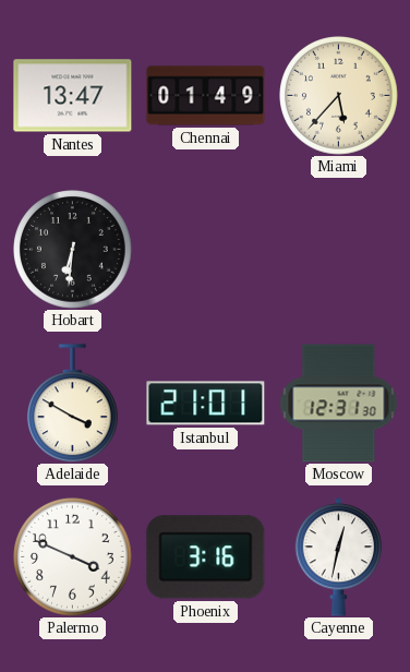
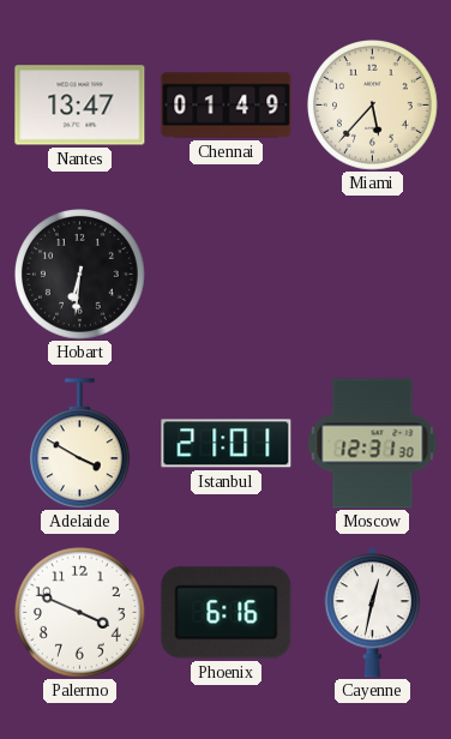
Phoenix: 3:16 -> 6:16 (227, 613)
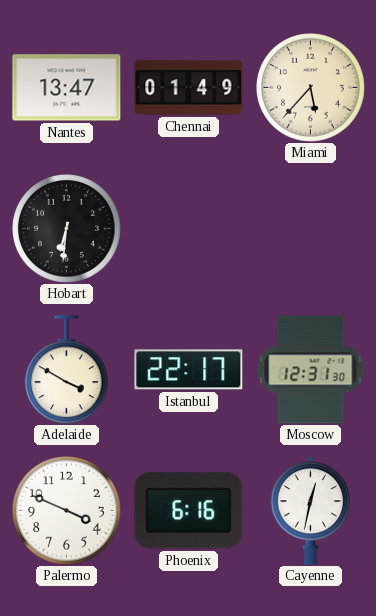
Istanbul: 21:01 -> 22:17 (189, 370)
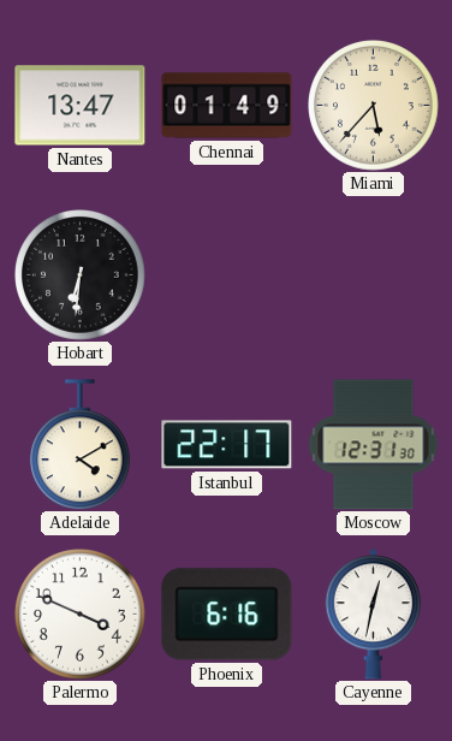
Adelaide: 3:50 -> 4:10 (81, 445)
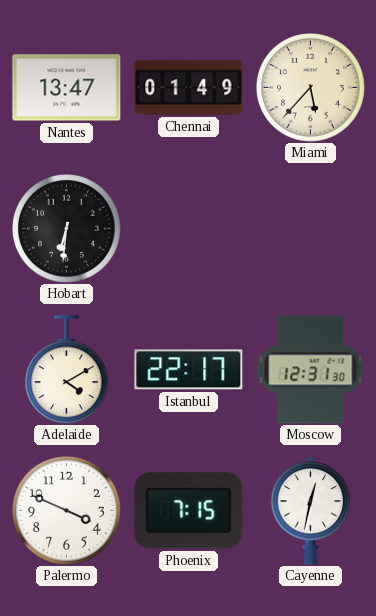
Phoenix: 6:16 -> 7:15 (189, 511)
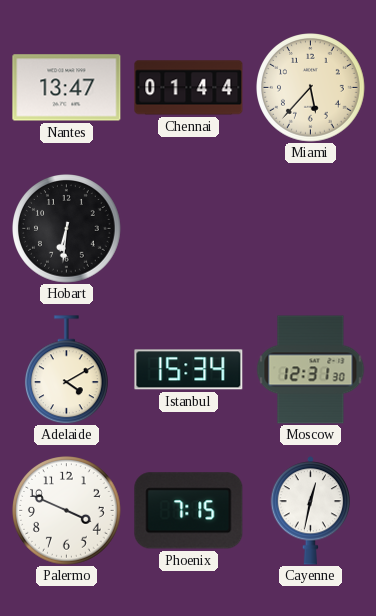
Chennai: 01:49 -> 01:44 (189, 88)
Istanbul: 22:17 -> 15:34 (189, 370)
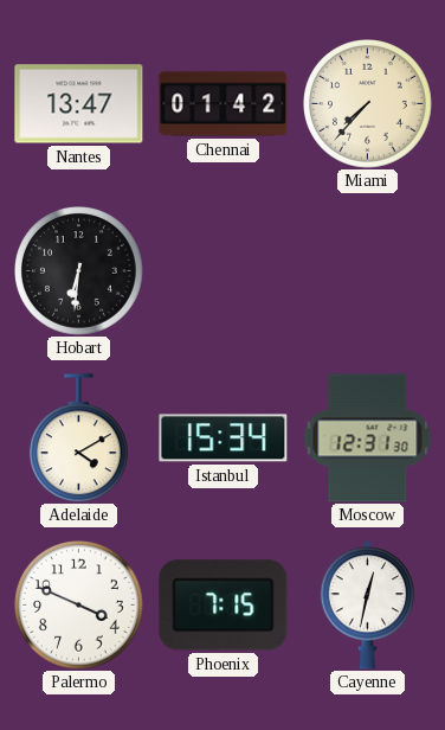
Chennai: 01:44 -> 01:42 (224, 104)
Miami: 5:37 -> 7:37 (368, 104)
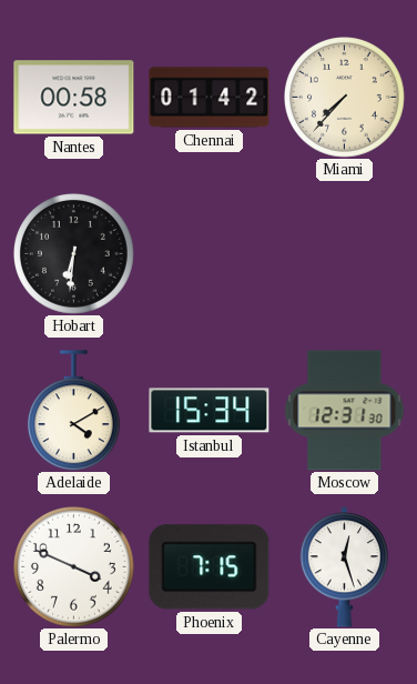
Nantes: 13:47 -> 00:58 (74, 98)
Cayenne: 12:32 -> 12:27 (344, 567)
